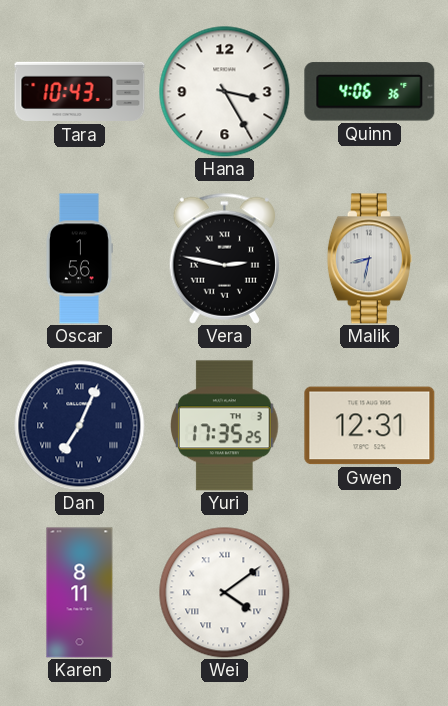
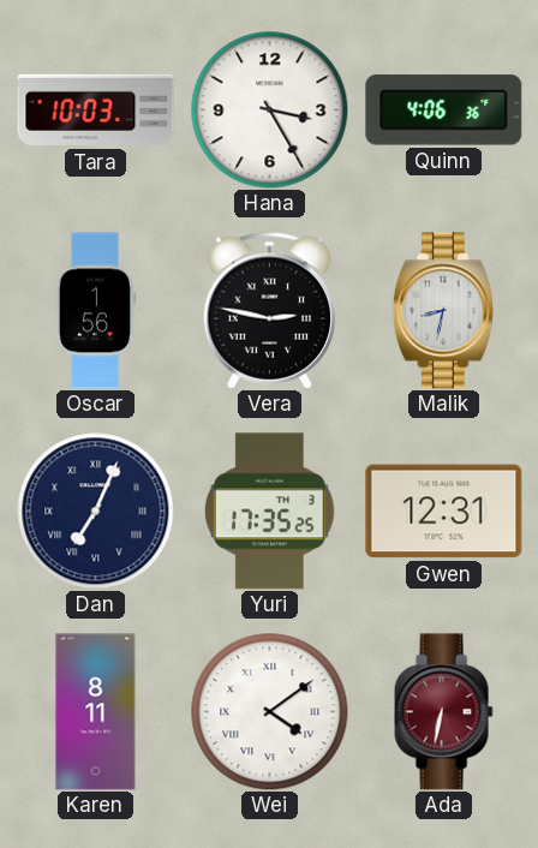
Tara: 10:43 -> 10:03 (96, 111)
Ada: none -> 6:32 (443, 712)
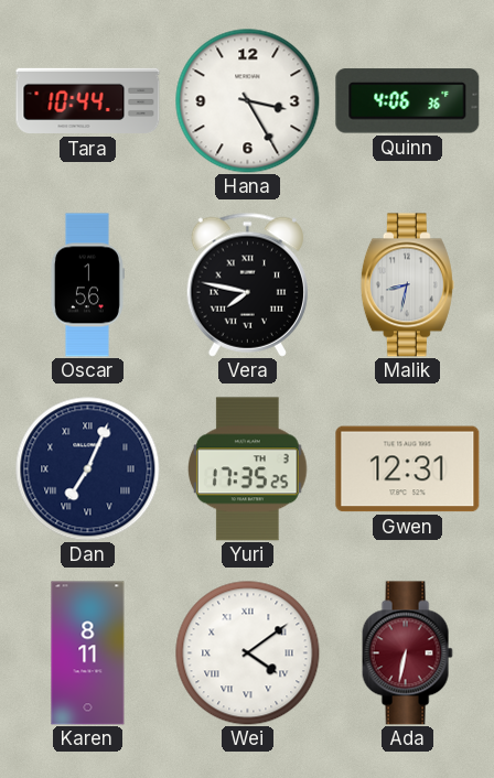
Tara: 10:03 -> 10:44 (88, 101)
Vera: 2:47 -> 7:47 (247, 284)
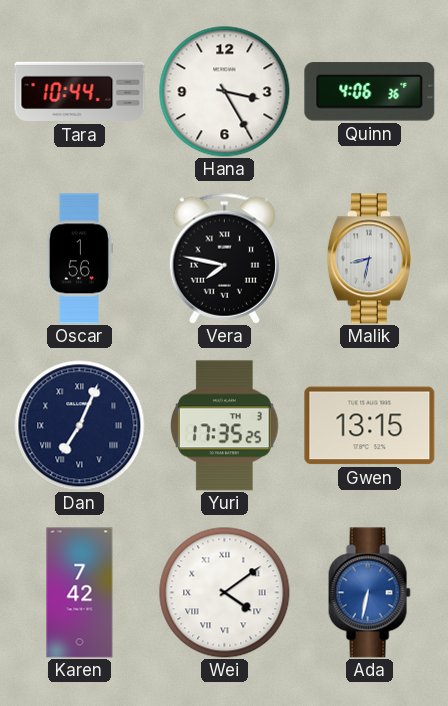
Gwen: 12:31 -> 13:15 (370, 426)
Karen: 8:11 -> 7:42 (80, 593)
Ada dial: burgundy -> blue (369, 593)
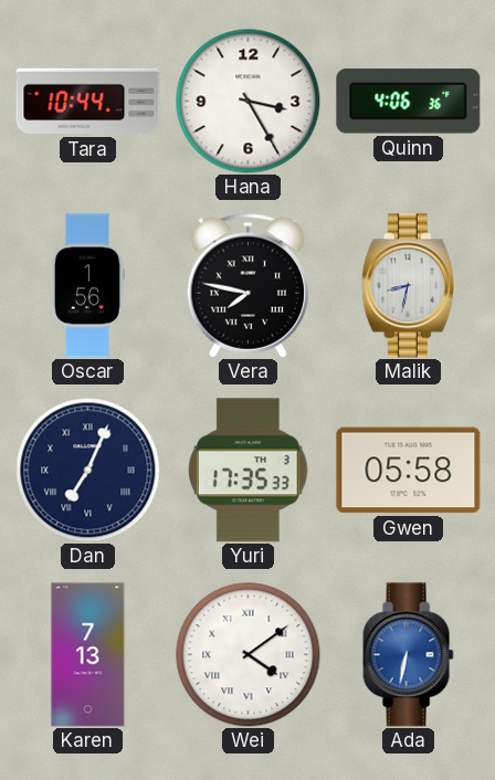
Yuri: 17:35:25 -> 17:35:33 (247, 471)
Gwen: 13:15 -> 05:58 (409, 471)
Karen: 7:42 -> 7:13 (88, 655)
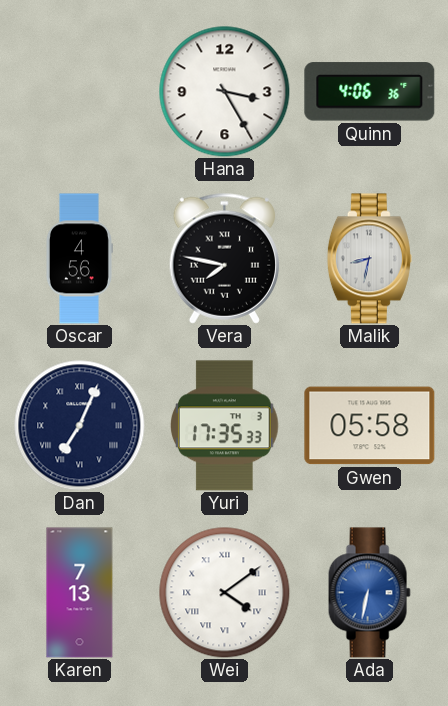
Tara: 10:44 -> none (88, 102)
Oscar: 1:56 -> 4:56 (79, 259)
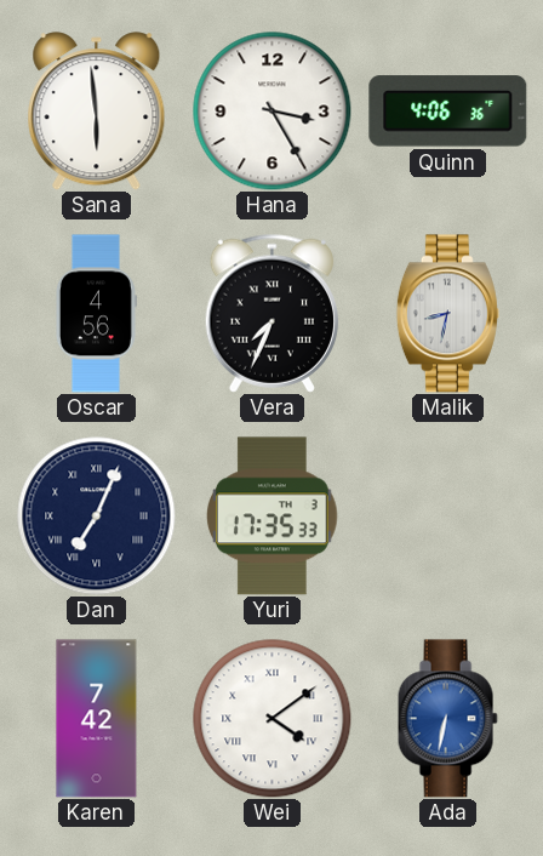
Sana: none -> 5:59 (97, 112)
Vera: 7:47 -> 7:34 (271, 313)
Gwen: 05:58 -> none (370, 426)
Karen: 7:13 -> 7:42 (97, 719)
